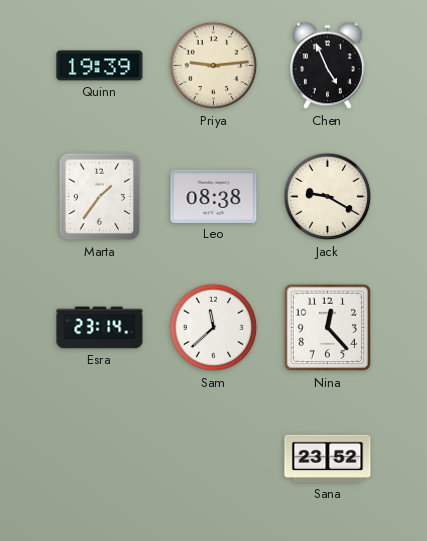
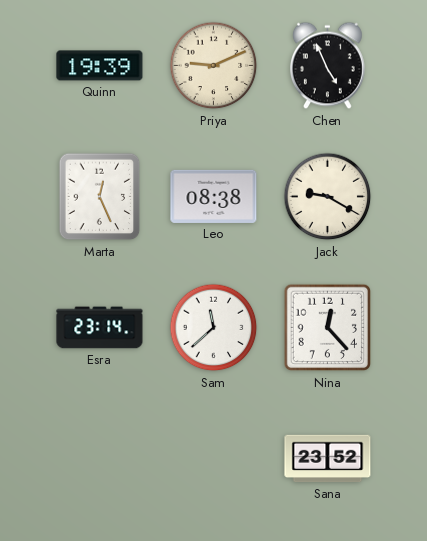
Priya: 9:14 -> 9:11 (214, 66)
Marta: 1:36 -> 12:26 (100, 197)
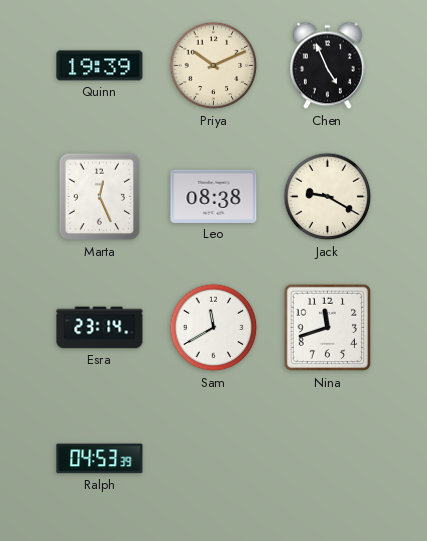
Priya: 9:11 -> 10:11 (214, 66)
Sam: 11:38 -> 11:40 (214, 328)
Nina: 12:23 -> 11:42 (328, 328)
Ralph: none -> 04:53 (100, 459)
Sana: 23:52 -> none (328, 459)
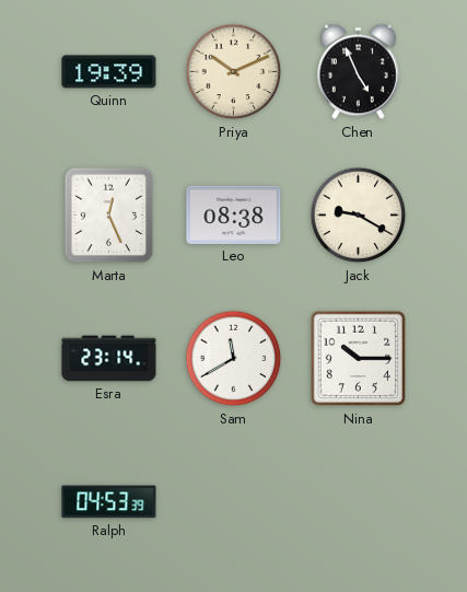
Nina: 11:42 -> 10:15 (359, 359)
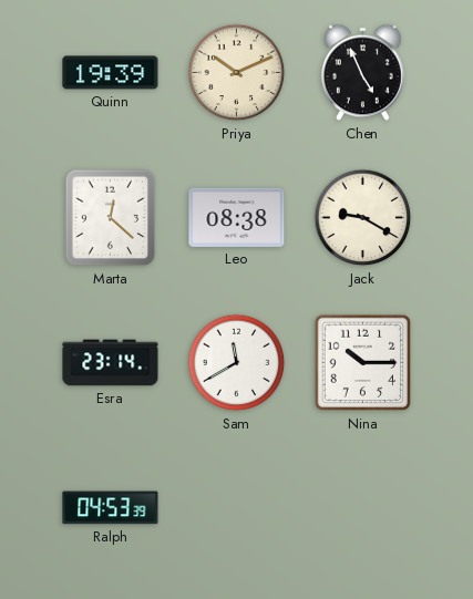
Marta: 12:26 -> 12:22 (111, 218)
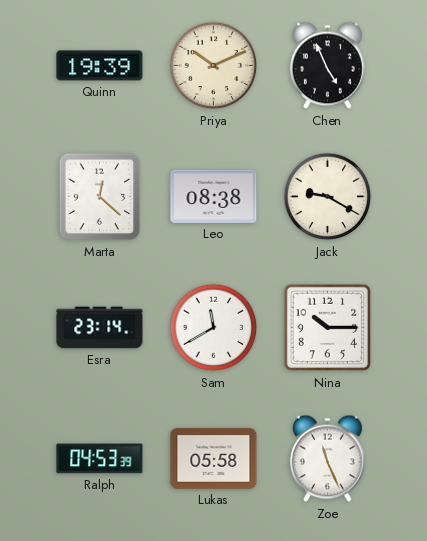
Lukas: none -> 05:58 (214, 459)
Zoe: none -> 11:26 (328, 459)
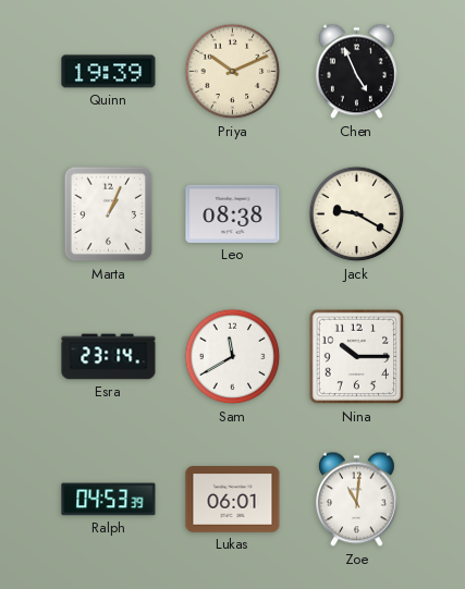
Marta: 12:22 -> 1:04 (109, 214)
Lukas: 05:58 -> 06:01 (233, 500)
Zoe: 11:26 -> 11:01 (357, 500)
